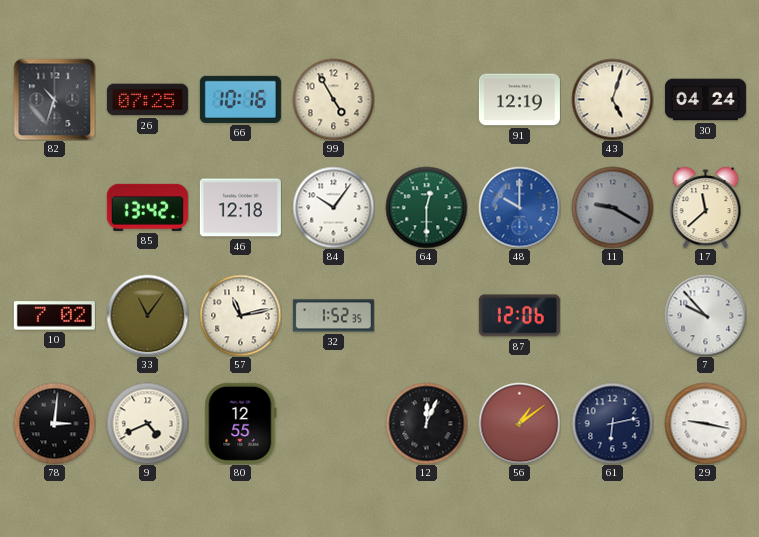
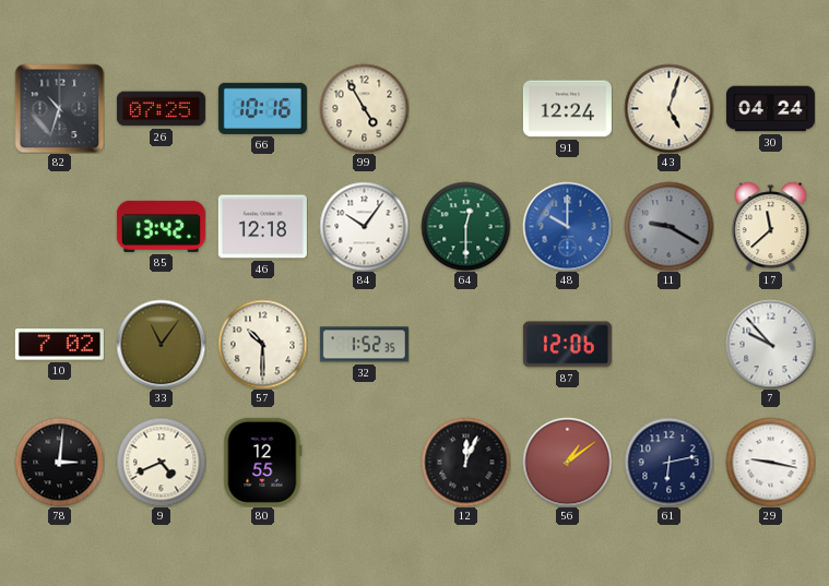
91: 12:19 -> 12:24 (567, 109)
57: 11:13 -> 10:30 (262, 344)
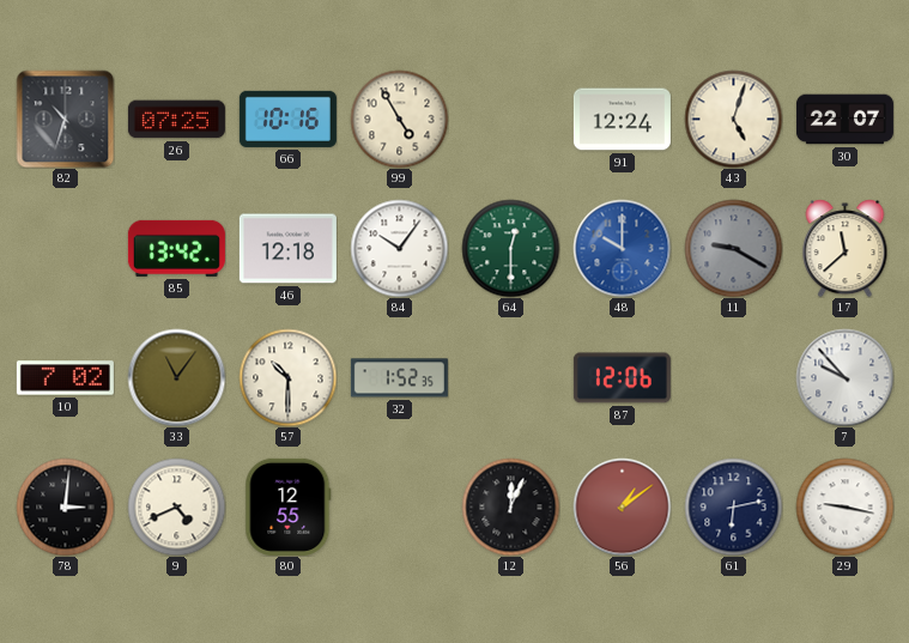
30: 04:24 -> 22:07 (844, 120)
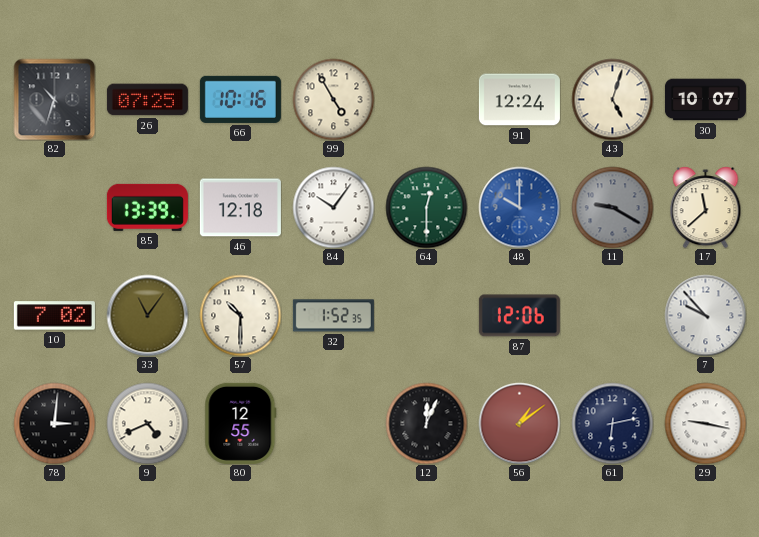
30: 22:07 -> 10:07 (705, 100)
85: 13:42 -> 13:39 (147, 207)
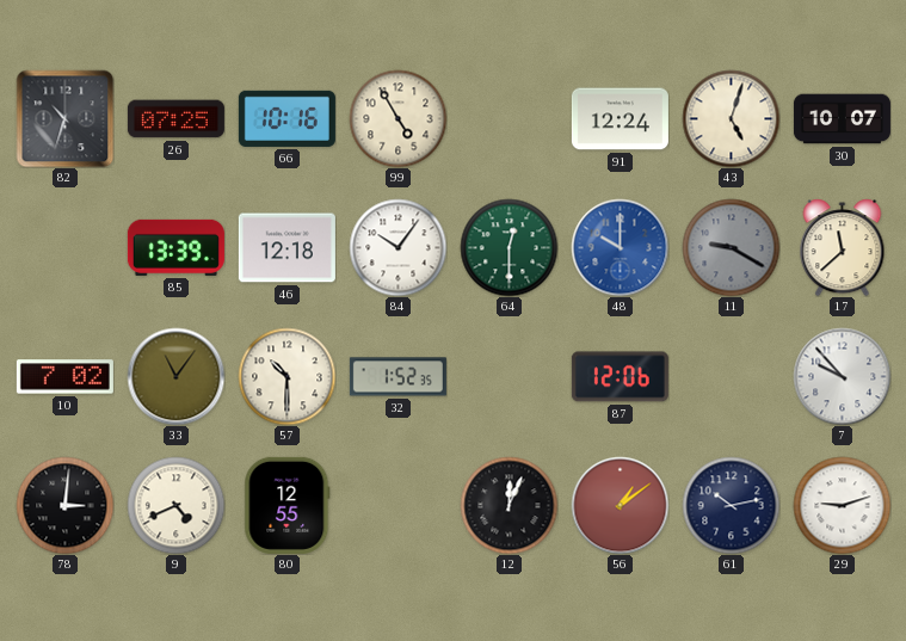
61: 6:13 -> 10:13 (731, 505)
29: 9:17 -> 9:12 (842, 505)
